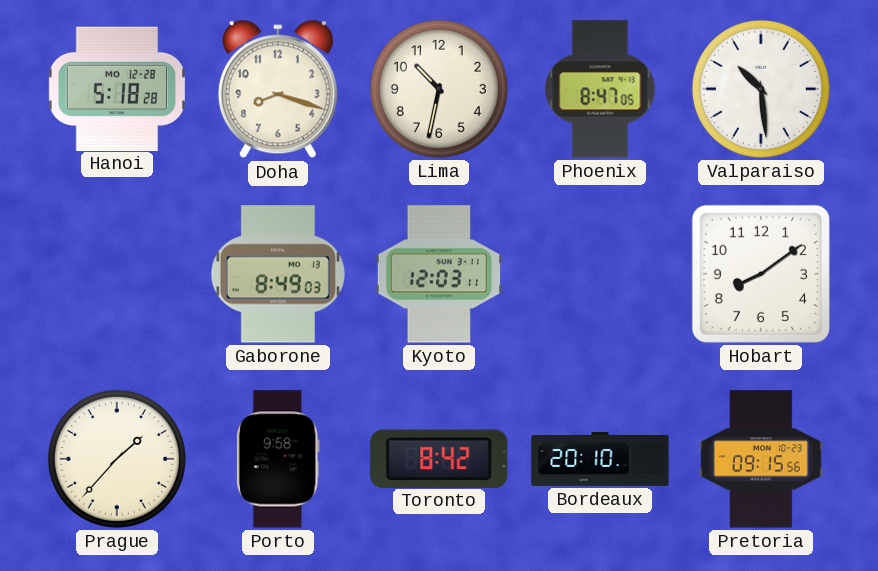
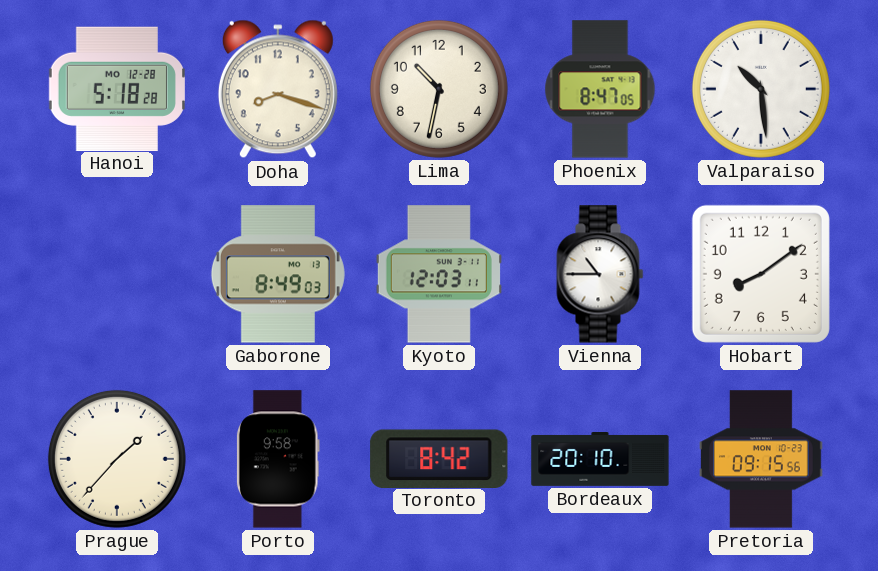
Vienna: none -> 10:45 (600, 274)
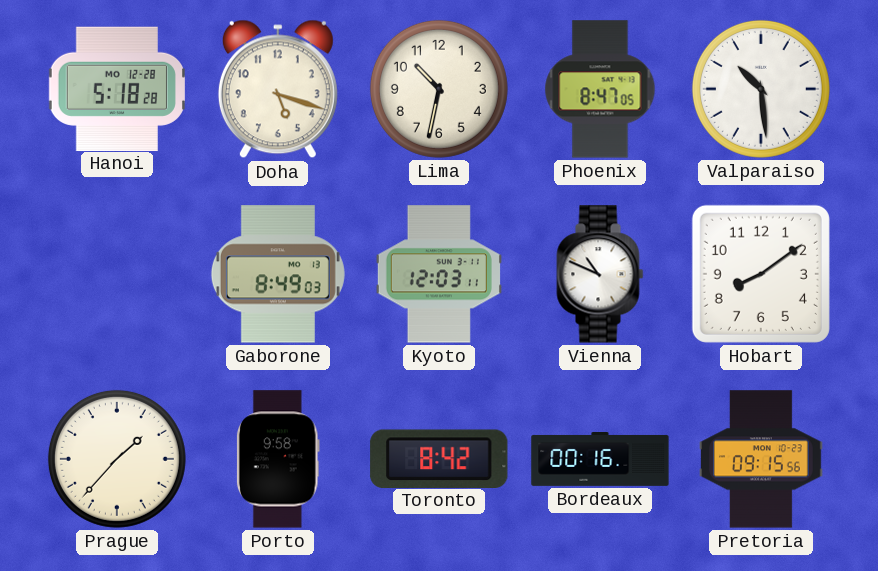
Doha: 8:18 -> 5:18 (278, 89)
Vienna: 10:45 -> 10:49 (600, 274)
Bordeaux: 20:10 -> 00:16 (600, 460)
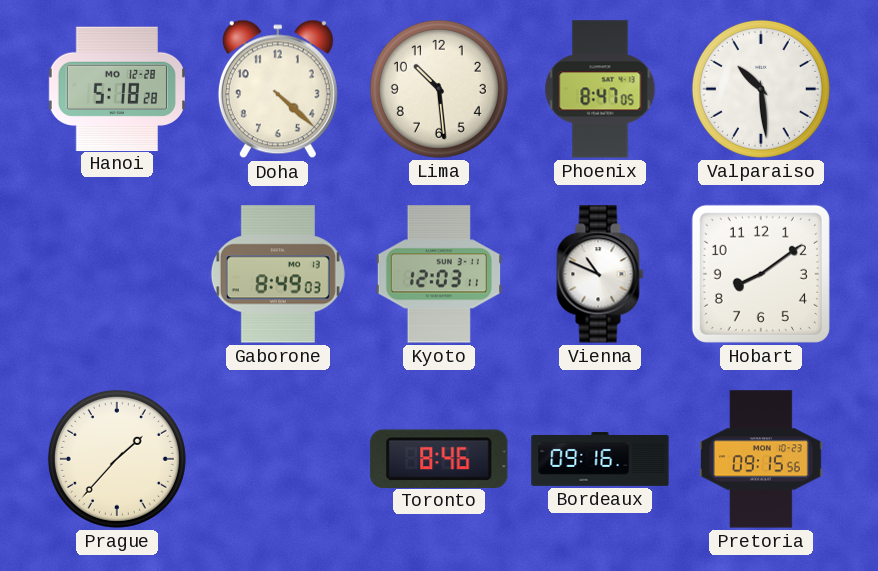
Doha: 5:18 -> 4:22 (278, 89)
Lima: 10:32 -> 10:29 (439, 89)
Porto: 9:58 -> none (278, 459)
Toronto: 8:42 -> 8:46 (439, 458)
Bordeaux: 00:16 -> 09:16 (600, 460)
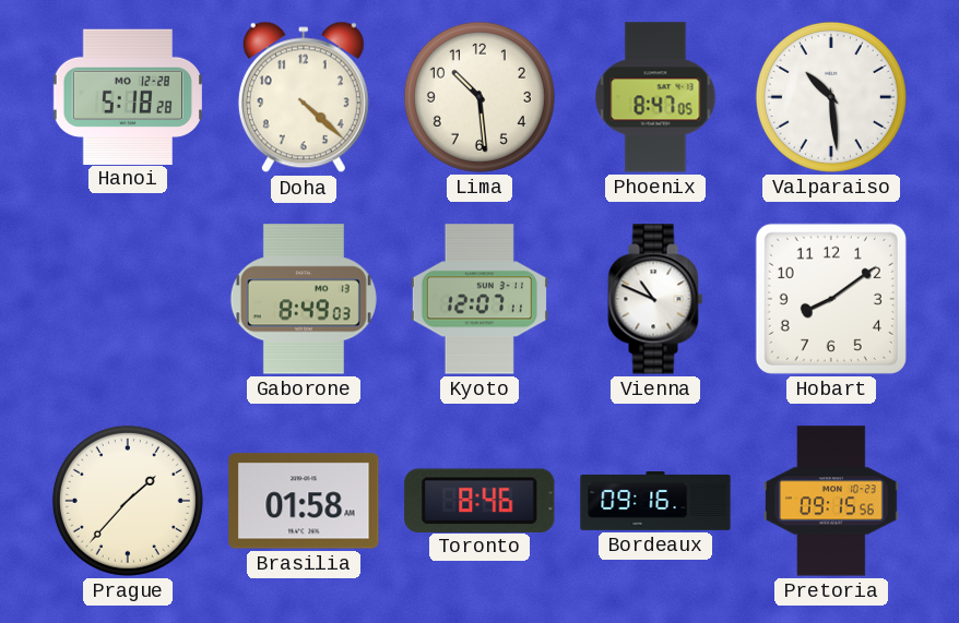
Kyoto: 12:03 -> 12:07 (480, 299)
Brasilia: none -> 01:58 (304, 501)
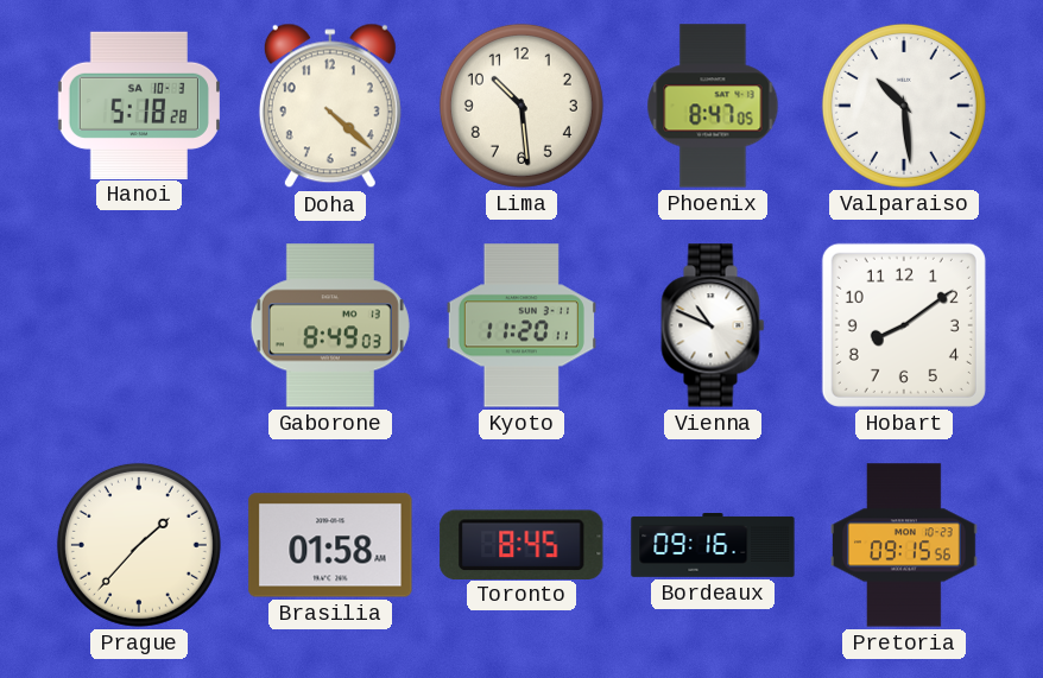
Hanoi date: MO 12-28 -> SA 10-3 (139, 104)
Kyoto: 12:07 -> 11:20 (521, 325)
Toronto: 8:46 -> 8:45 (521, 544)
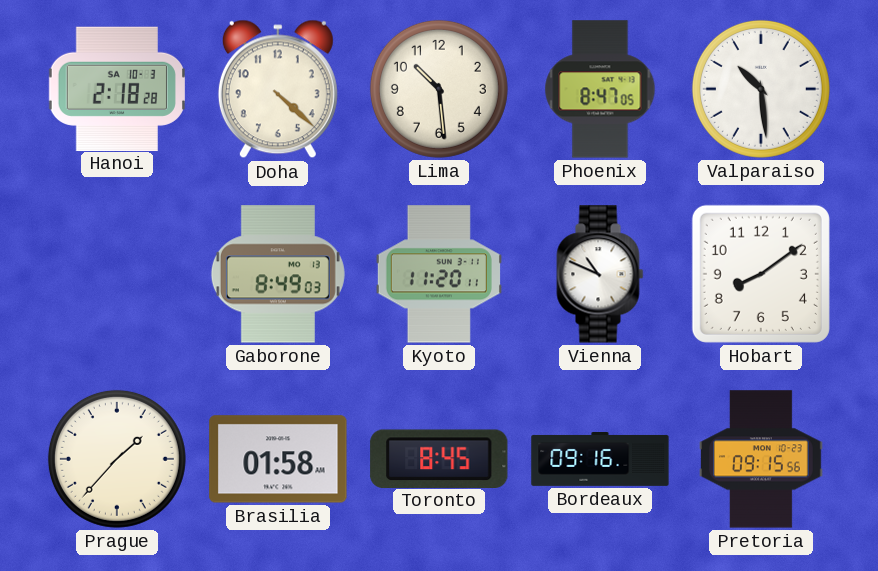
Hanoi: 5:18 -> 2:18 (117, 88)
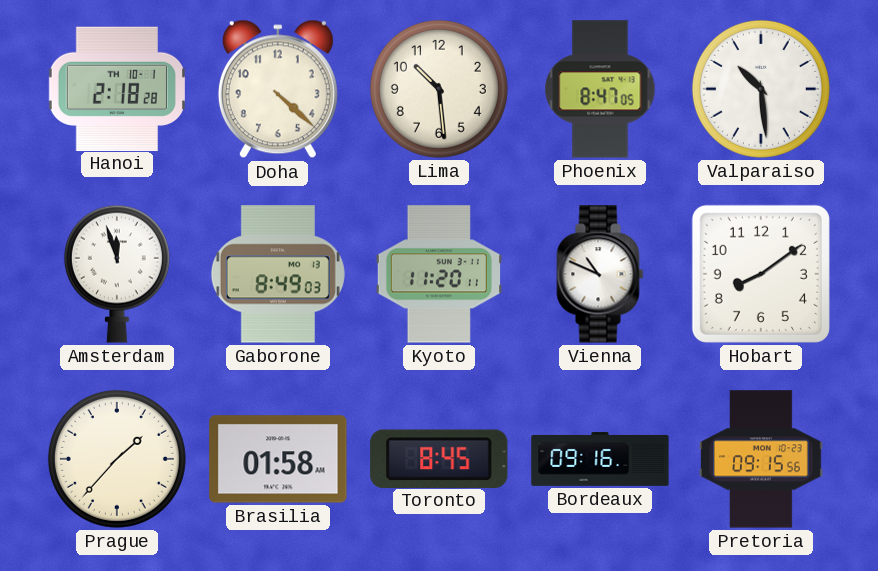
Hanoi date: SA 10-3 -> TH 10-1 (117, 88)
Amsterdam: none -> 11:57 (117, 274)
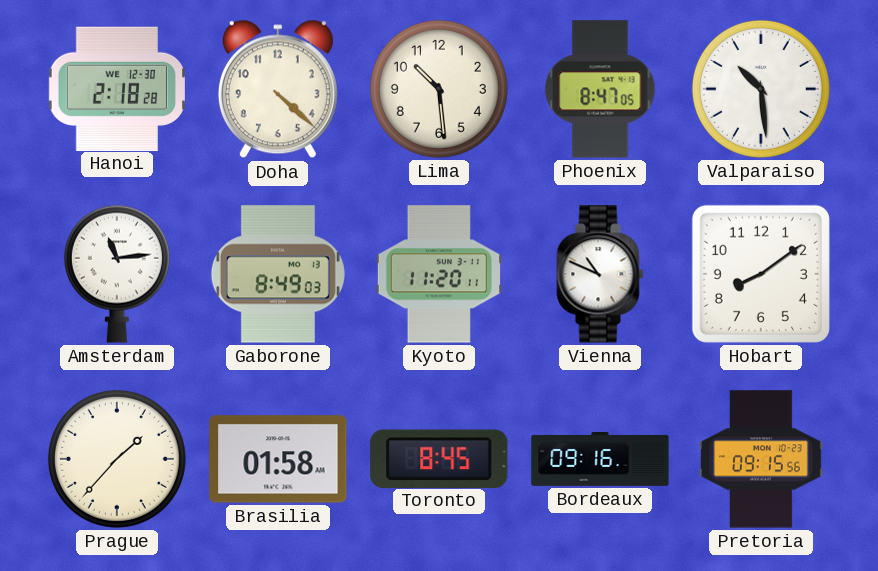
Hanoi date: TH 10-1 -> WE 12-30 (117, 88)
Amsterdam: 11:57 -> 11:14 (117, 274)
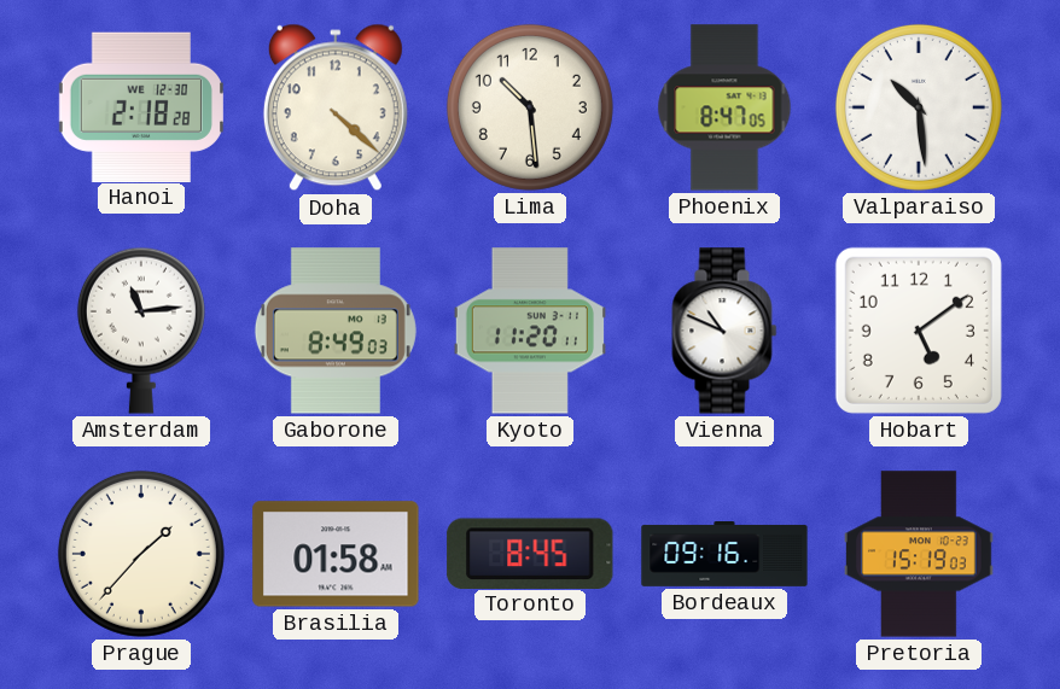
Hobart: 8:09 -> 5:09 (919, 331)
Pretoria: 09:15 -> 15:19 (920, 554)
